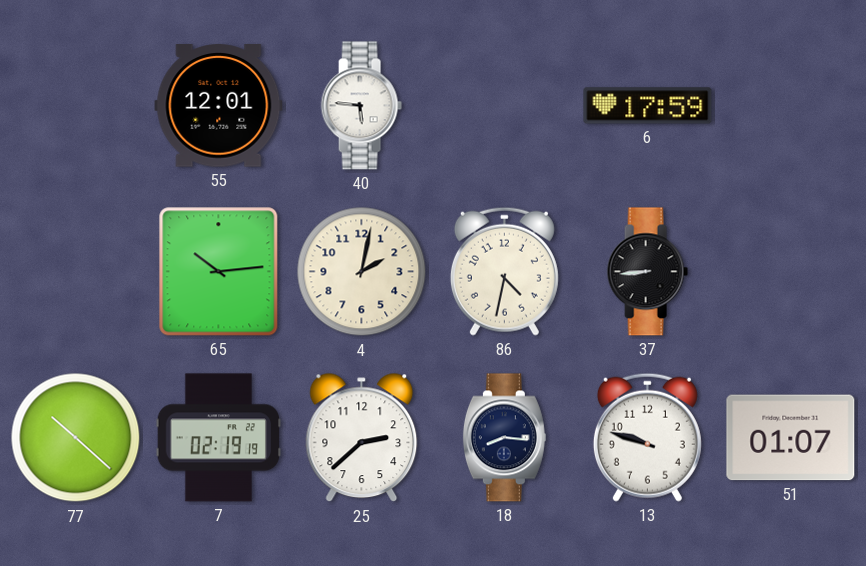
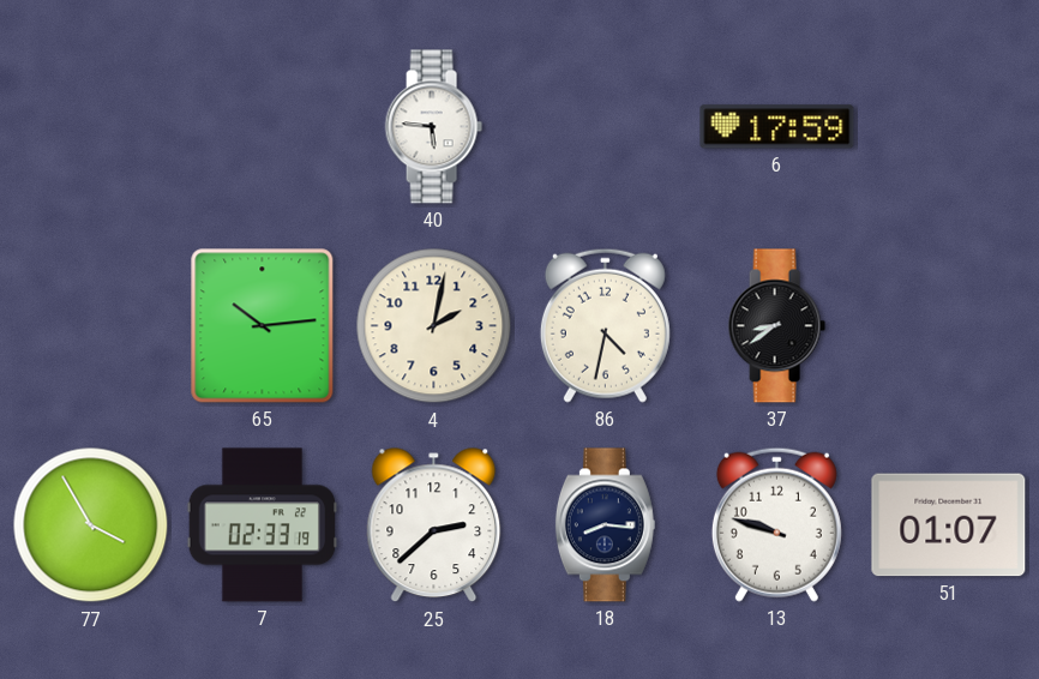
55: 12:01 -> none (219, 106)
37: 8:44 -> 8:39 (776, 326)
77: 10:22 -> 3:55 (91, 525)
7: 02:19 -> 02:33 (263, 525)
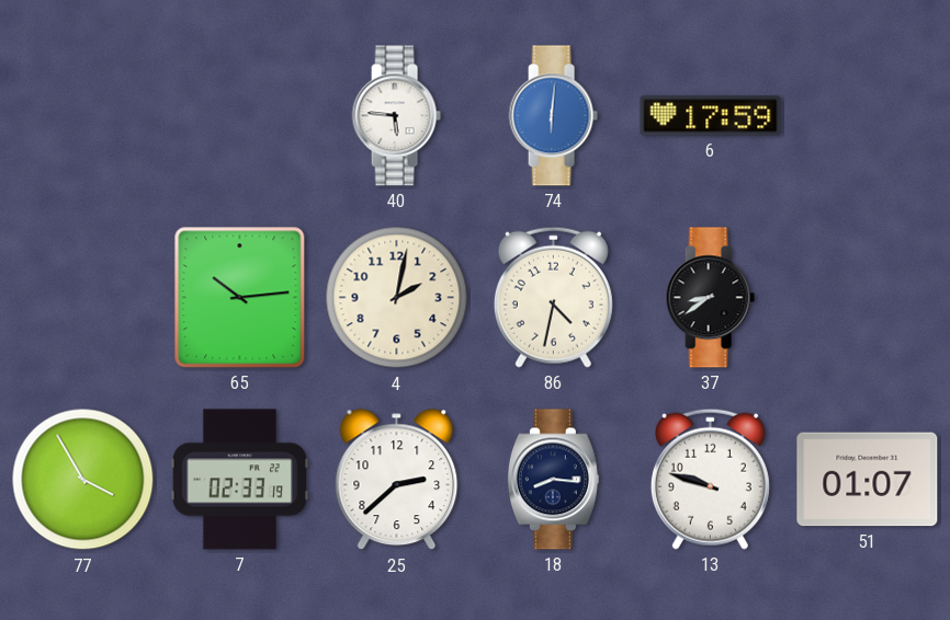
74: none -> 6:01 (553, 116)
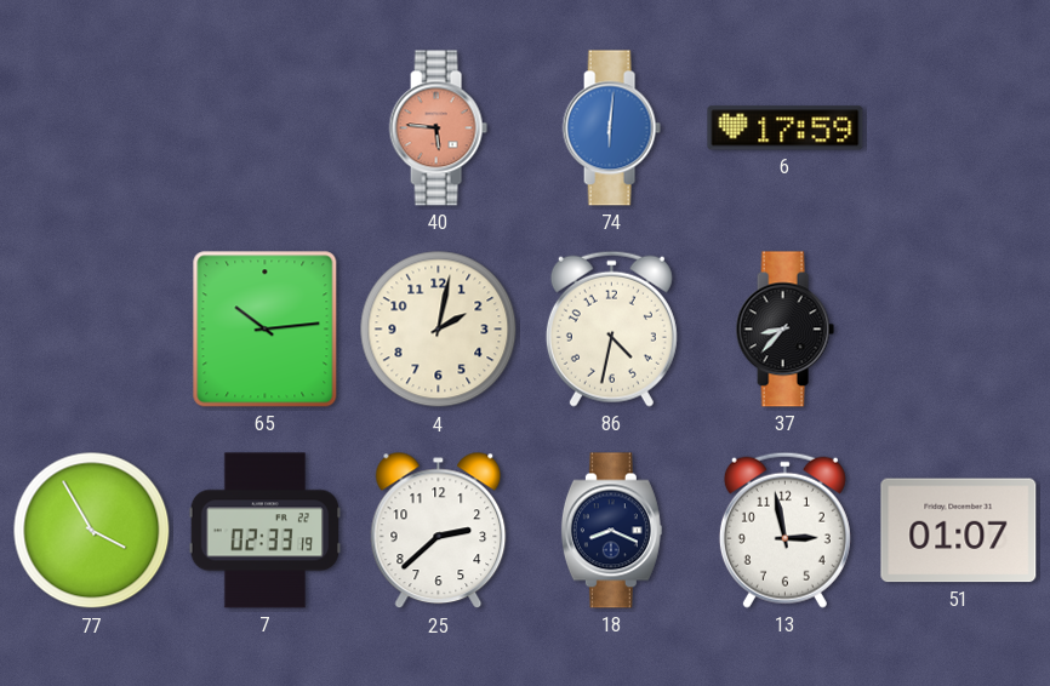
40 dial: white -> salmon (438, 128)
37: 8:39 -> 8:37 (784, 330)
18: 8:16 -> 8:19 (611, 531)
13: 9:48 -> 2:58 (784, 530)
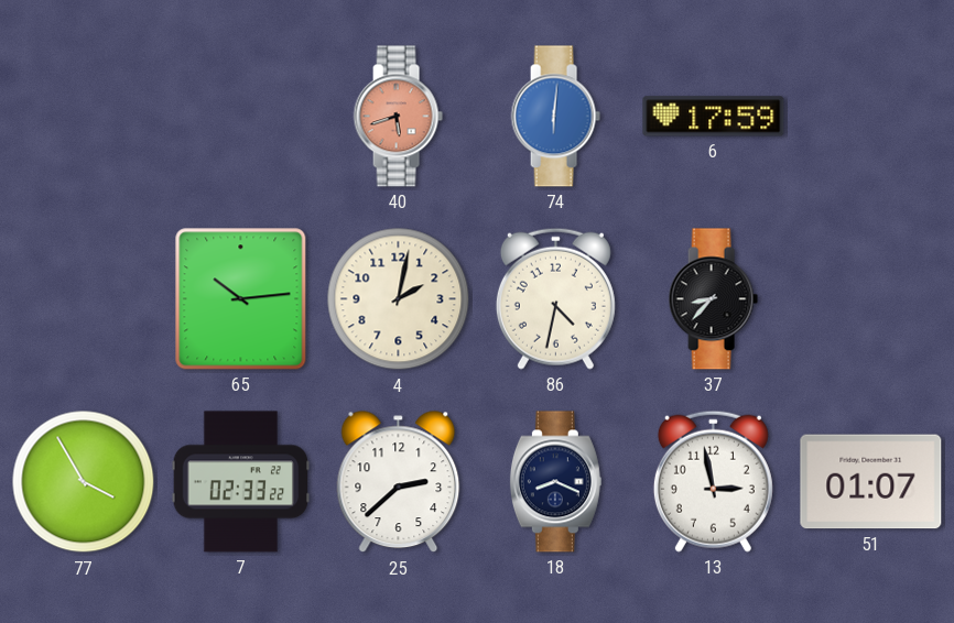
40: 5:46 -> 5:42 (398, 117)
7: 02:33:19 -> 02:33:22 (241, 482)
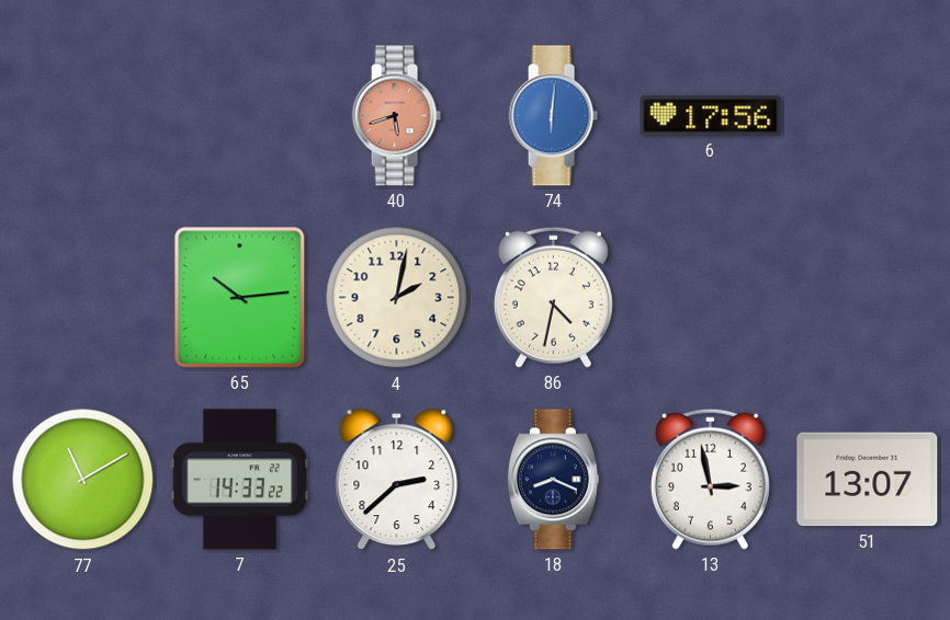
6: 17:59 -> 17:56 (711, 116)
37: 8:37 -> none (713, 299)
77: 3:55 -> 11:10 (83, 480)
7: 02:33 -> 14:33 (240, 480)
51: 01:07 -> 13:07 (868, 480)
